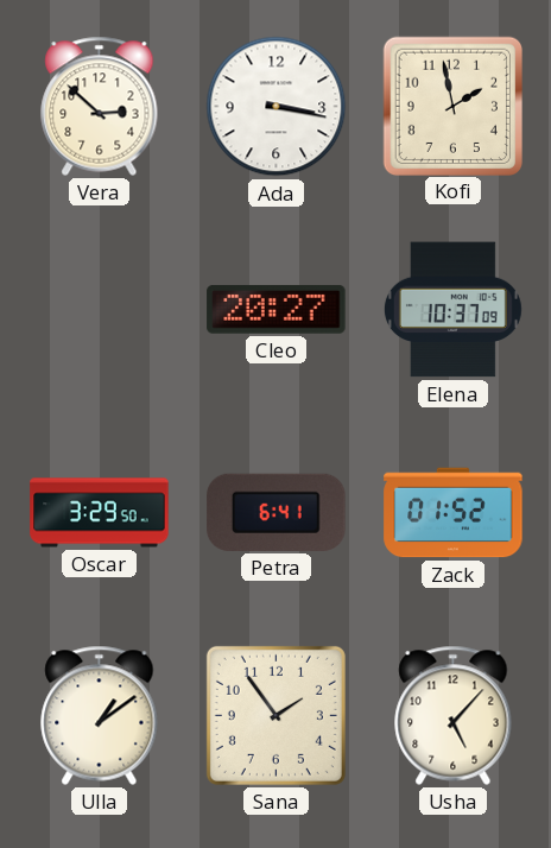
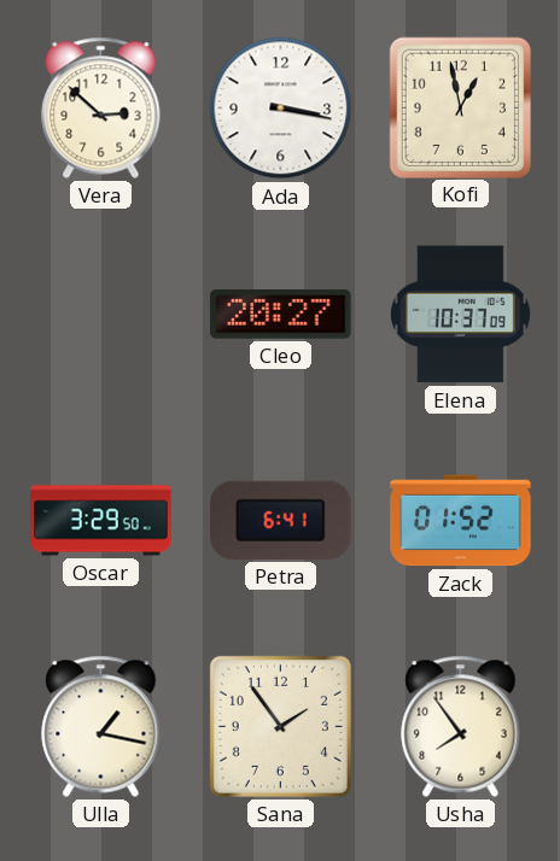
Kofi: 1:58 -> 12:58 (460, 107)
Ulla: 1:09 -> 1:17 (101, 726)
Usha: 5:07 -> 7:54 (461, 726)
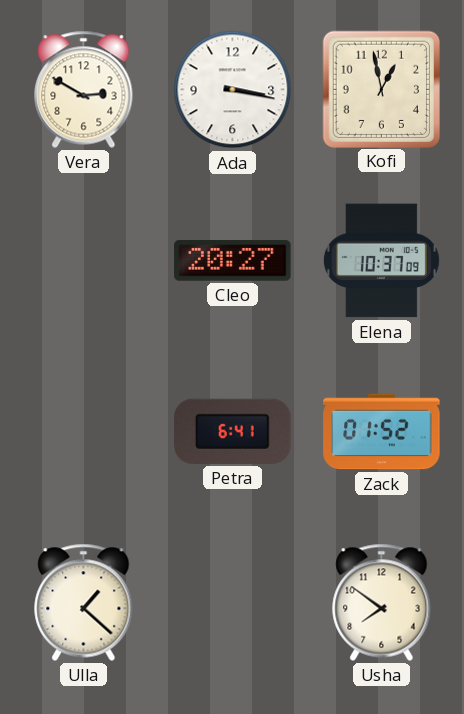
Vera: 2:52 -> 2:50 (84, 89)
Oscar: 3:29 -> none (101, 521)
Ulla: 1:17 -> 1:22 (84, 602)
Sana: 1:54 -> none (280, 726)
Usha: 7:54 -> 7:51 (382, 602)
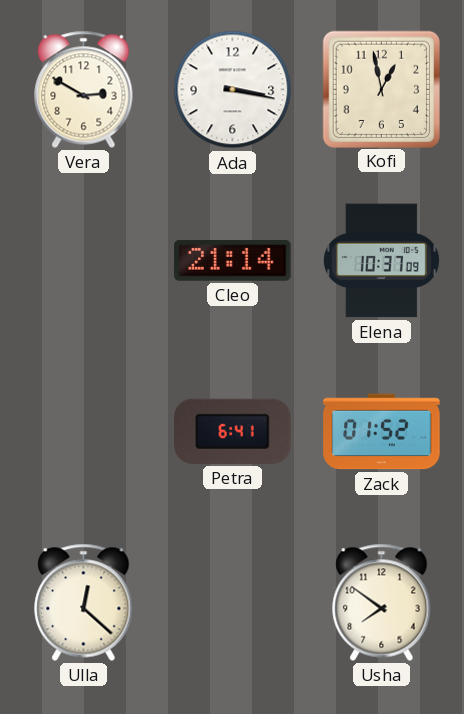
Cleo: 20:27 -> 21:14 (233, 261)
Ulla: 1:22 -> 12:22 (84, 602)
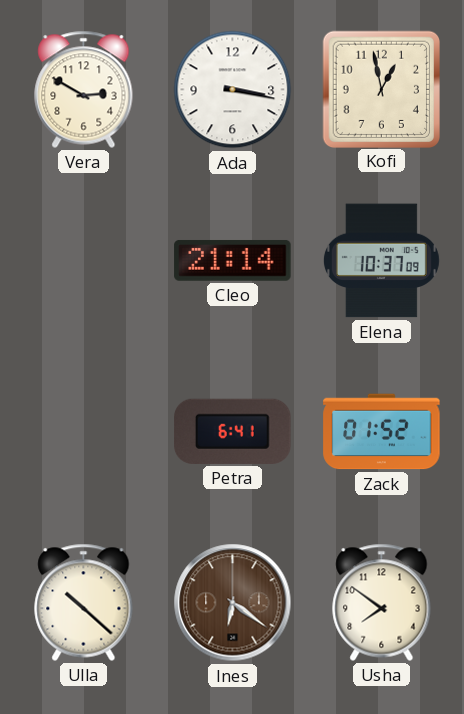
Ulla: 12:22 -> 10:22 (84, 602)
Ines: none -> 6:21 (233, 603)
